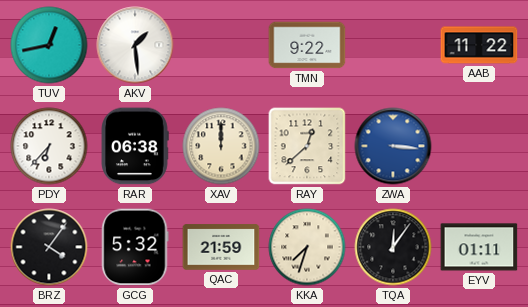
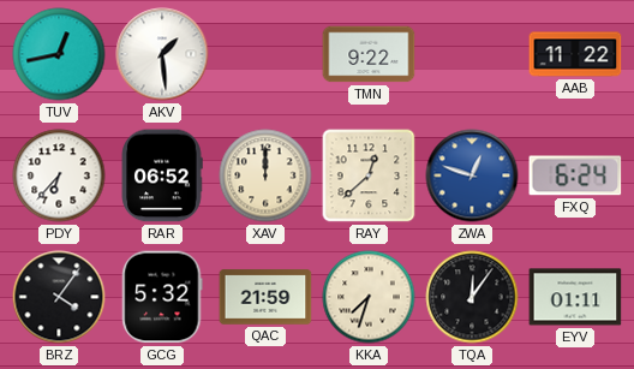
RAR: 06:38 -> 06:52 (162, 175)
ZWA: 3:16 -> 12:48 (472, 175)
FXQ: none -> 6:24 (575, 175)
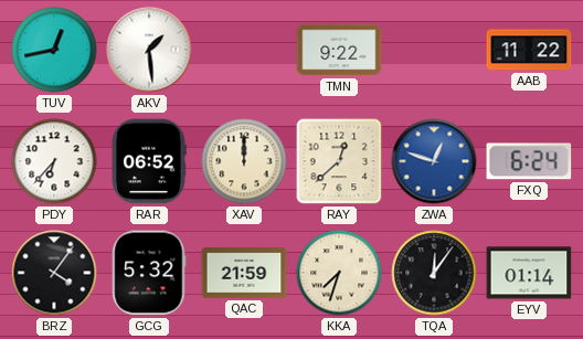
EYV: 01:11 -> 01:14 (529, 273)
